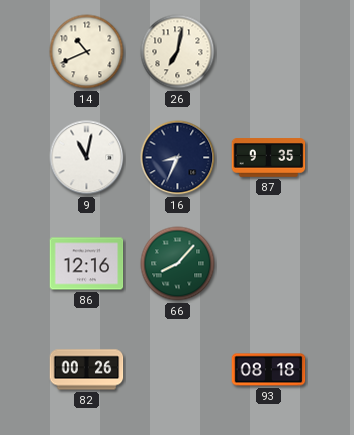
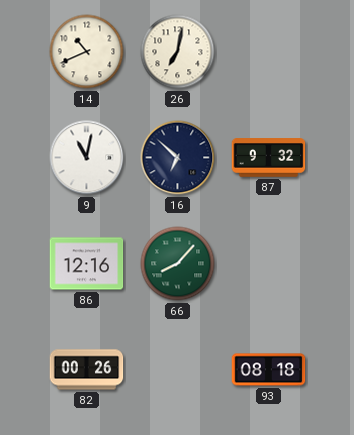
16: 8:34 -> 6:52 (178, 158)
87: 9:35 -> 9:32 (269, 158)
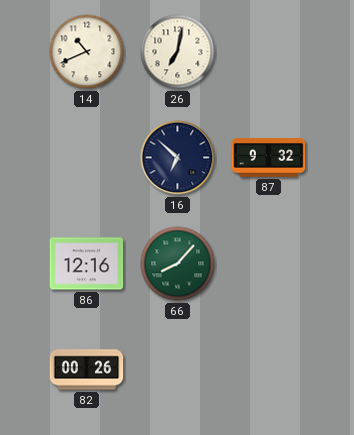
9: 11:02 -> none (87, 158)
93: 08:18 -> none (269, 370)
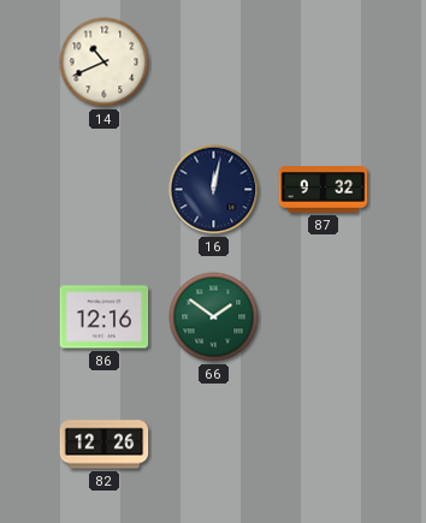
26: 7:02 -> none (178, 52)
16: 6:52 -> 12:02 (214, 190)
66: 8:07 -> 1:51 (214, 317)
82: 00:26 -> 12:26 (105, 445)
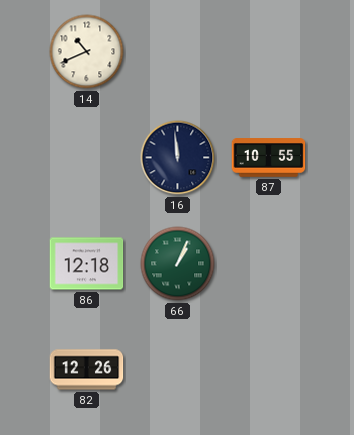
16: 12:02 -> 11:59 (178, 158)
87: 9:32 -> 10:55 (269, 158)
86: 12:16 -> 12:18 (87, 264)
66: 1:51 -> 1:04 (178, 264)
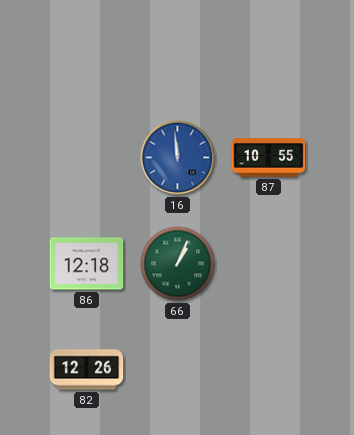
14: 10:41 -> none (87, 52)
16 dial: navy -> blue (178, 158)
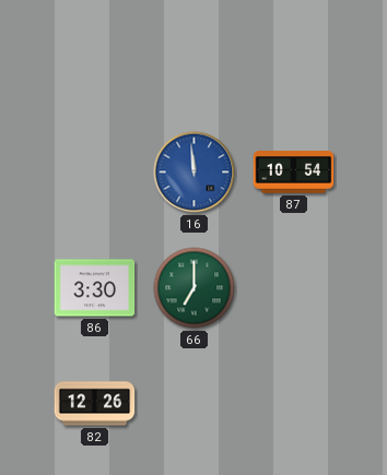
87: 10:55 -> 10:54 (294, 173)
86: 12:18 -> 3:30 (95, 288)
66: 1:04 -> 7:00 (195, 288)
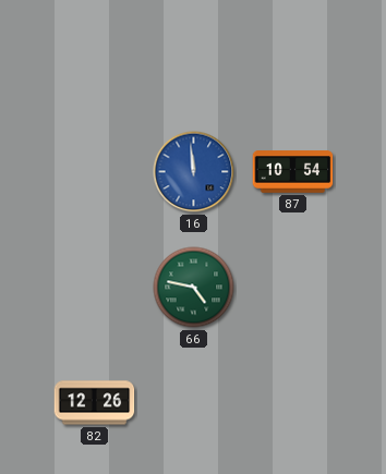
86: 3:30 -> none (95, 288)
66: 7:00 -> 4:47 (194, 288)
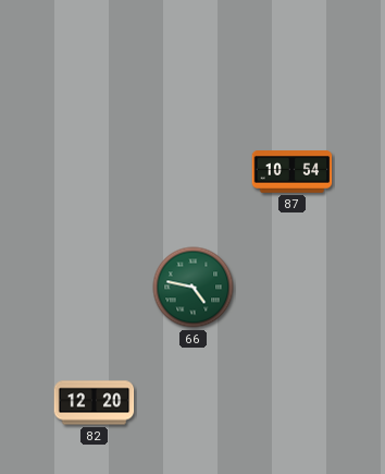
16: 11:59 -> none (194, 172)
82: 12:26 -> 12:20 (95, 403)
